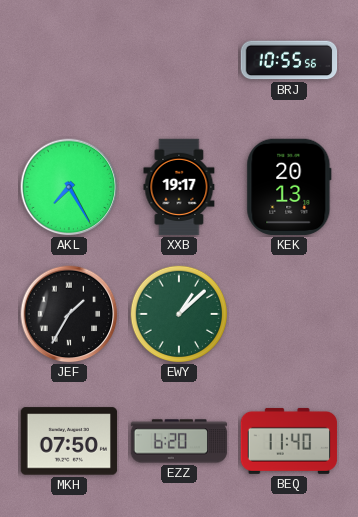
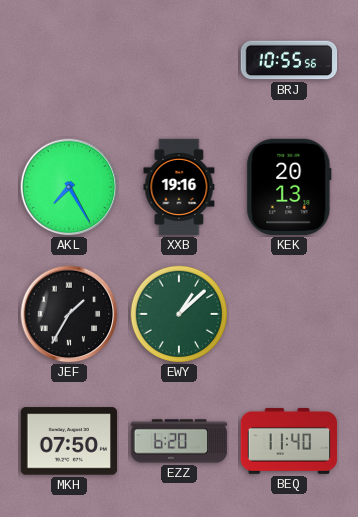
XXB: 19:17 -> 19:16 (179, 187)
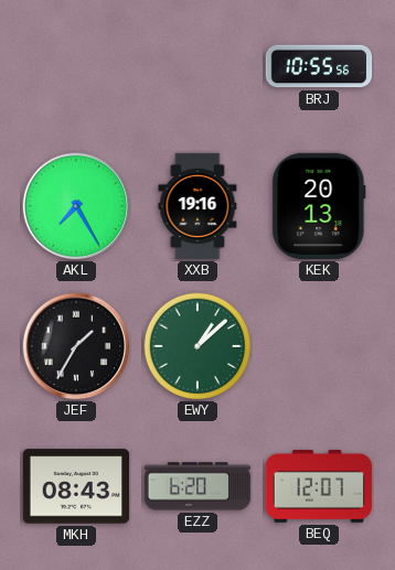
MKH: 07:50 -> 08:43 (76, 486)
BEQ: 11:40 -> 12:07 (319, 486)
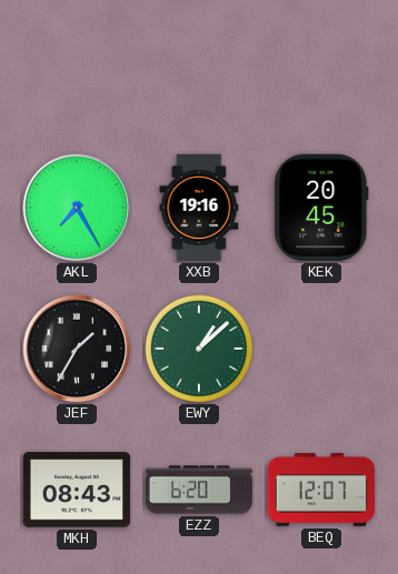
BRJ: 10:55 -> none (319, 66)
KEK: 20:13 -> 20:45 (321, 208)
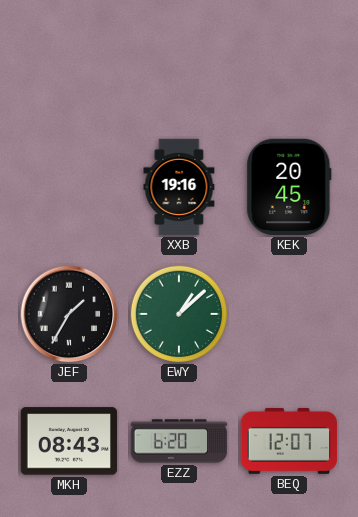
AKL: 7:25 -> none (77, 208)
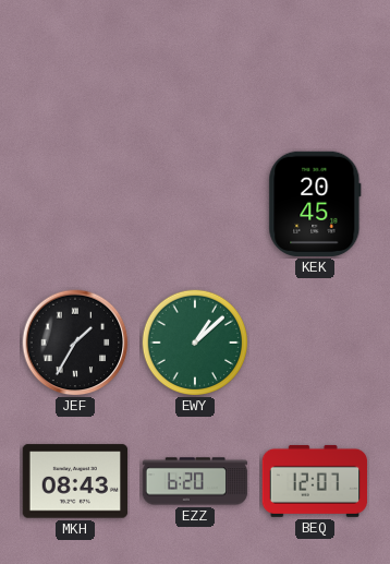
XXB: 19:16 -> none (179, 187)
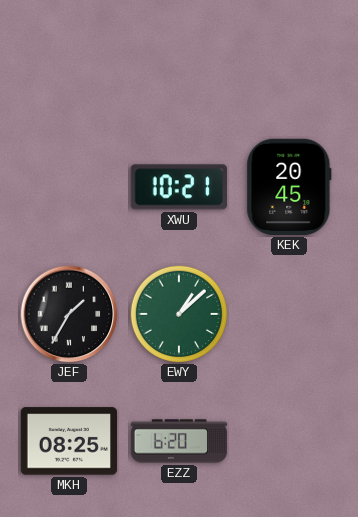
XWU: none -> 10:21 (179, 187)
MKH: 08:43 -> 08:25 (69, 441)
BEQ: 12:07 -> none (315, 481)
